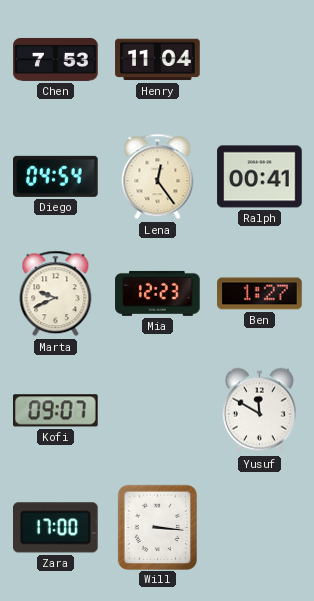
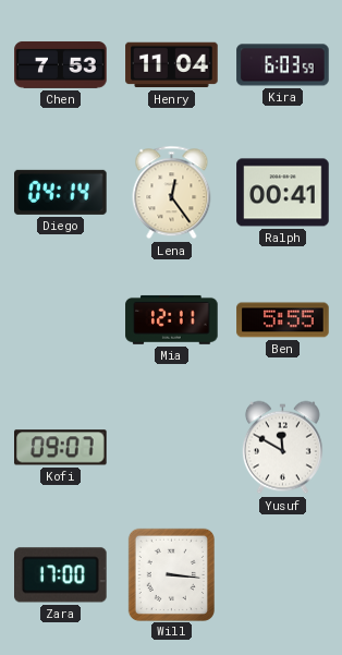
Kira: none -> 6:03 (283, 65)
Diego: 04:54 -> 04:14 (61, 192)
Marta: 9:41 -> none (56, 294)
Mia: 12:23 -> 12:11 (172, 319)
Ben: 1:27 -> 5:55 (283, 320)
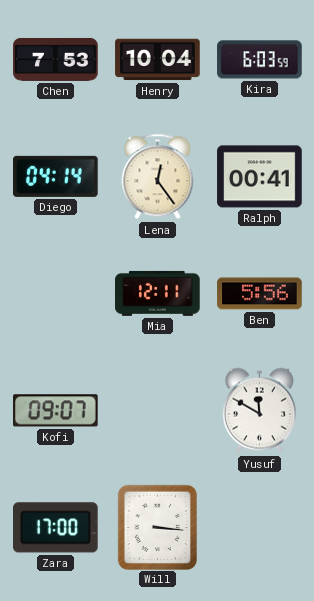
Henry: 11:04 -> 10:04 (158, 60)
Ben: 5:55 -> 5:56 (260, 294)
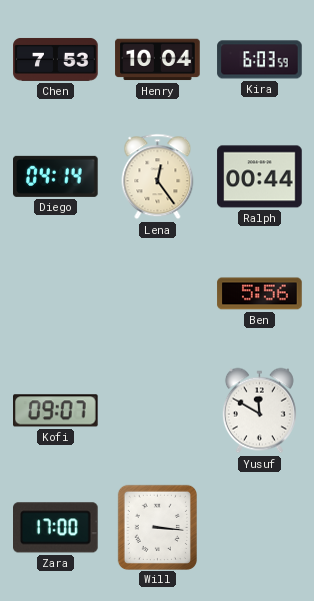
Ralph: 00:41 -> 00:44 (260, 177)
Mia: 12:11 -> none (158, 293)
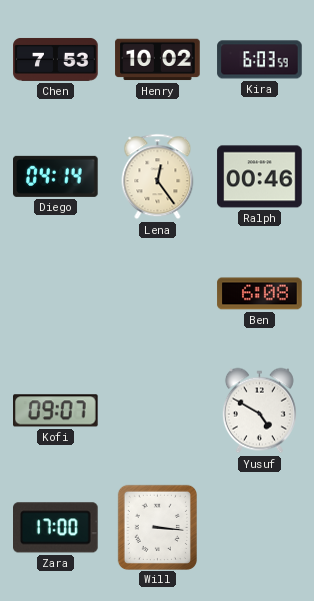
Henry: 10:04 -> 10:02 (158, 60)
Ralph: 00:44 -> 00:46 (260, 177)
Ben: 5:56 -> 6:08 (260, 294)
Yusuf: 11:50 -> 4:50 (259, 411)
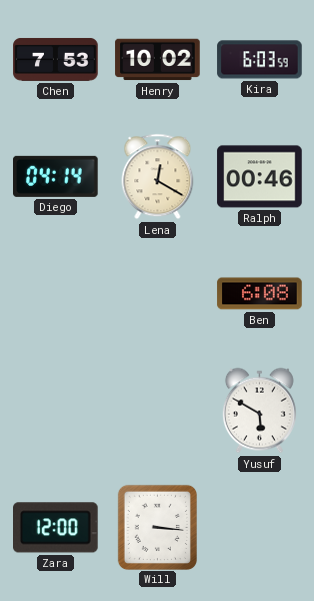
Lena: 12:24 -> 12:20 (158, 177)
Kofi: 09:07 -> none (56, 411)
Yusuf: 4:50 -> 5:50 (259, 411)
Zara: 17:00 -> 12:00 (56, 528)
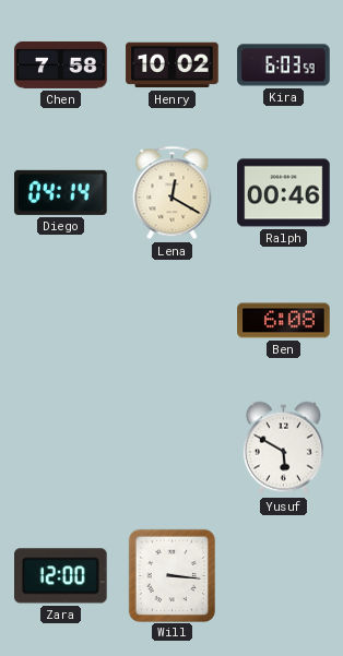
Chen: 7:53 -> 7:58 (61, 64)
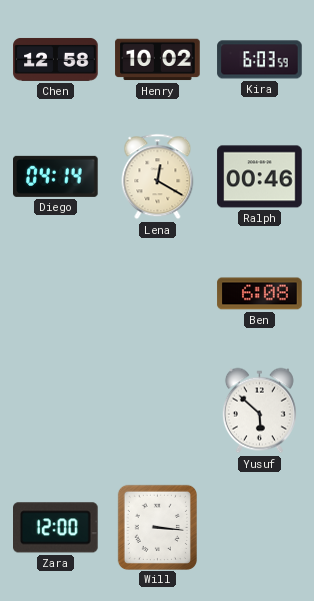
Chen: 7:58 -> 12:58 (56, 59)
Yusuf: 5:50 -> 5:52 (259, 411)
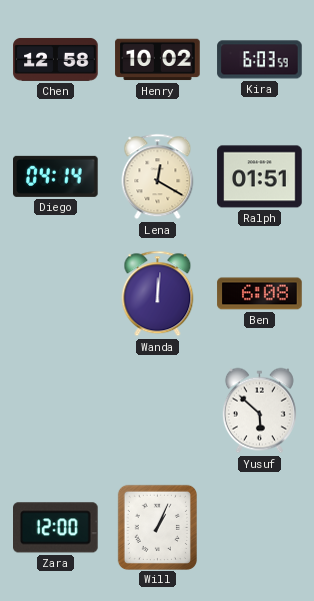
Ralph: 00:46 -> 01:51 (260, 177)
Wanda: none -> 12:01 (158, 294)
Will: 3:16 -> 1:04 (157, 527)
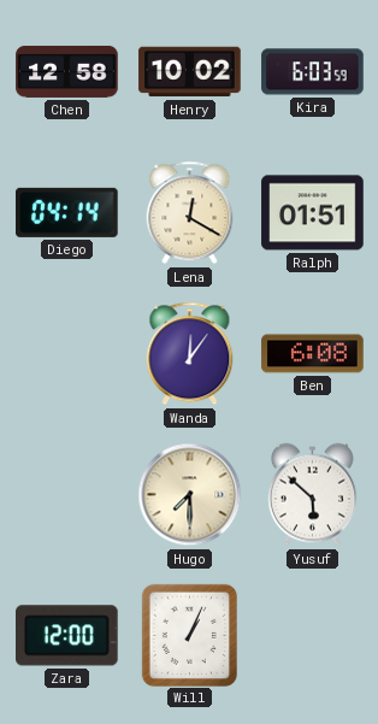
Wanda: 12:01 -> 12:06 (190, 354)
Hugo: none -> 7:30 (190, 495)
